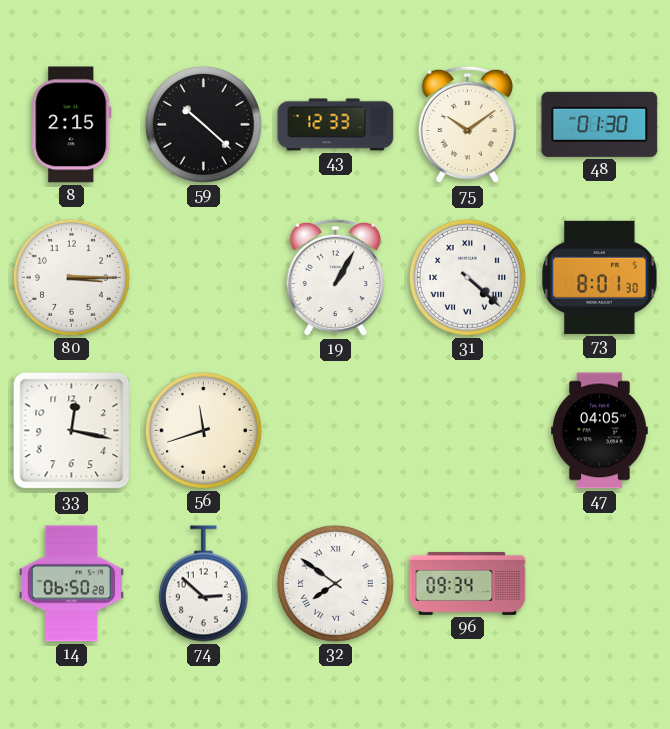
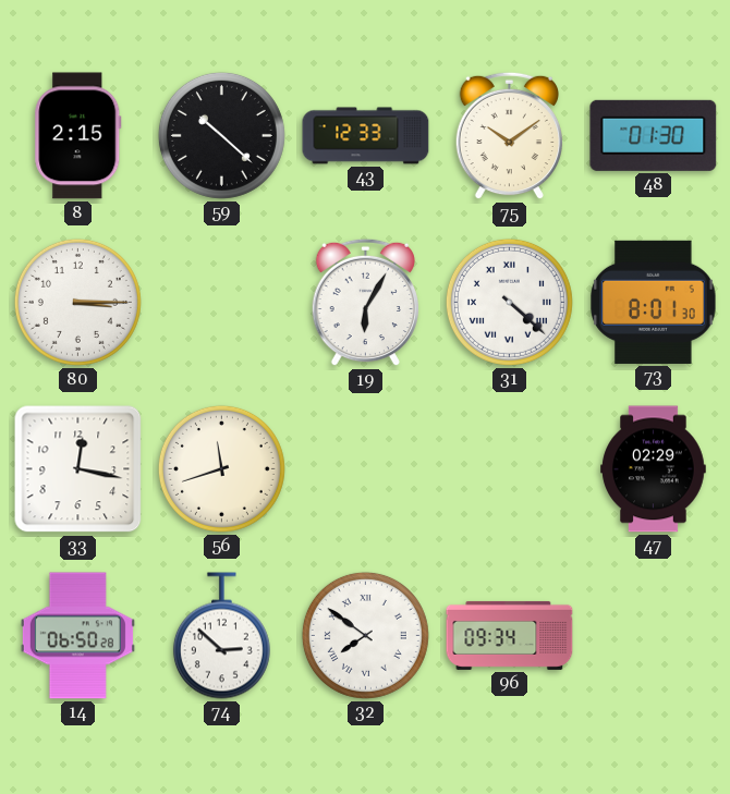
19: 1:05 -> 6:05 (365, 303)
47: 04:05 -> 02:29 (654, 469)
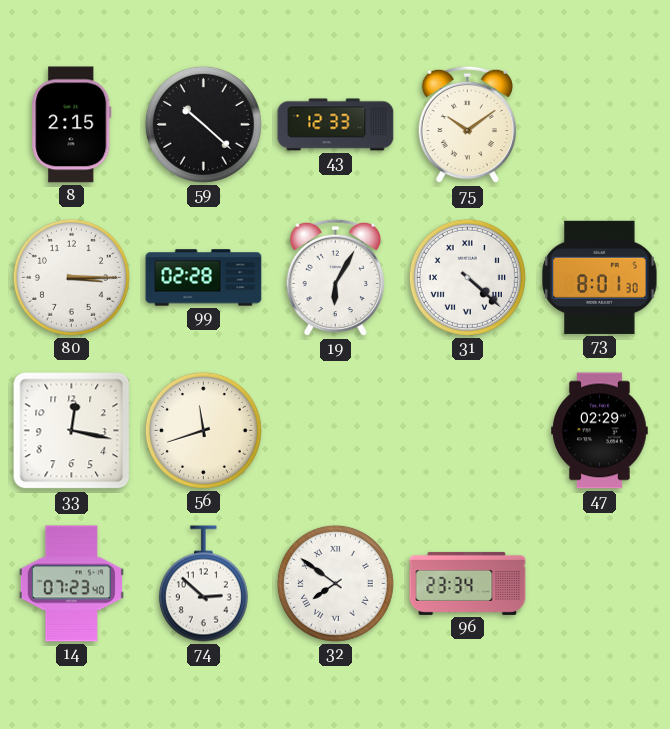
48: 01:30 -> none (654, 135)
99: none -> 02:28 (204, 278)
14: 06:50 -> 07:23 (71, 584)
96: 09:34 -> 23:34 (468, 583)
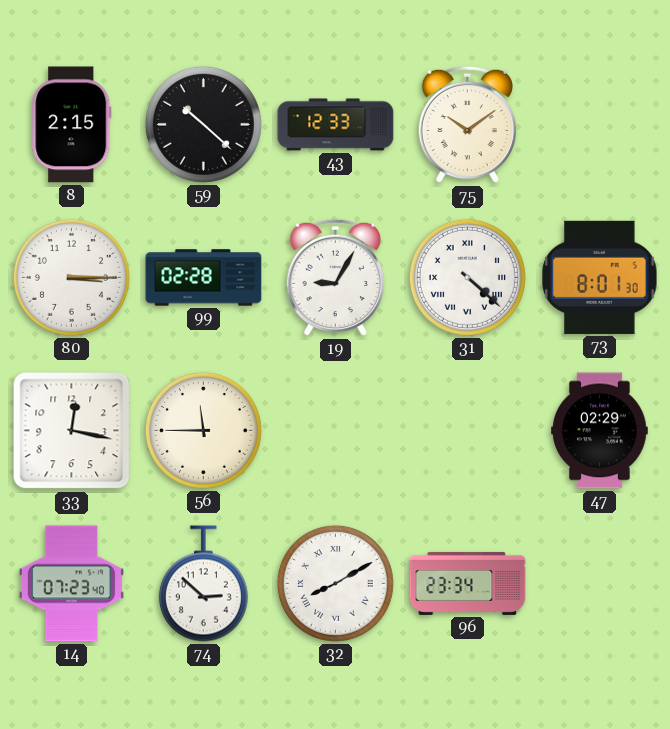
19: 6:05 -> 9:05 (335, 278)
56: 11:42 -> 11:45 (203, 430)
32: 7:51 -> 8:10 (335, 583)
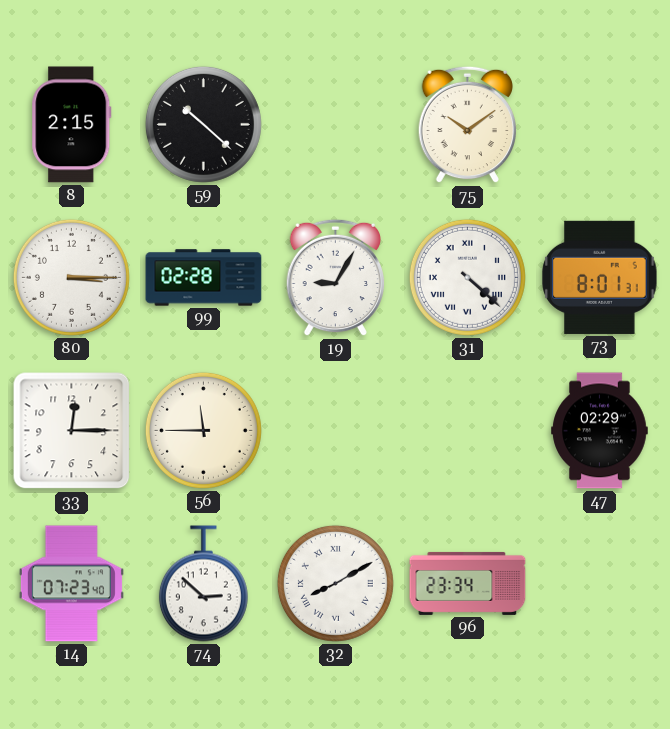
43: 12:33 -> none (336, 125)
73: 8:01:30 -> 8:01:31 (600, 277)
33: 12:17 -> 12:15 (72, 431)
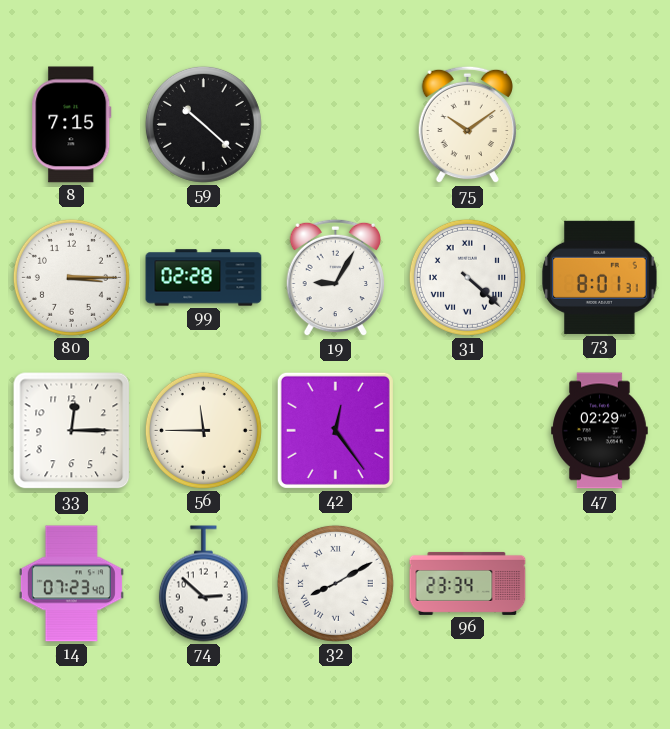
8: 2:15 -> 7:15 (72, 125)
42: none -> 12:24 (335, 430)
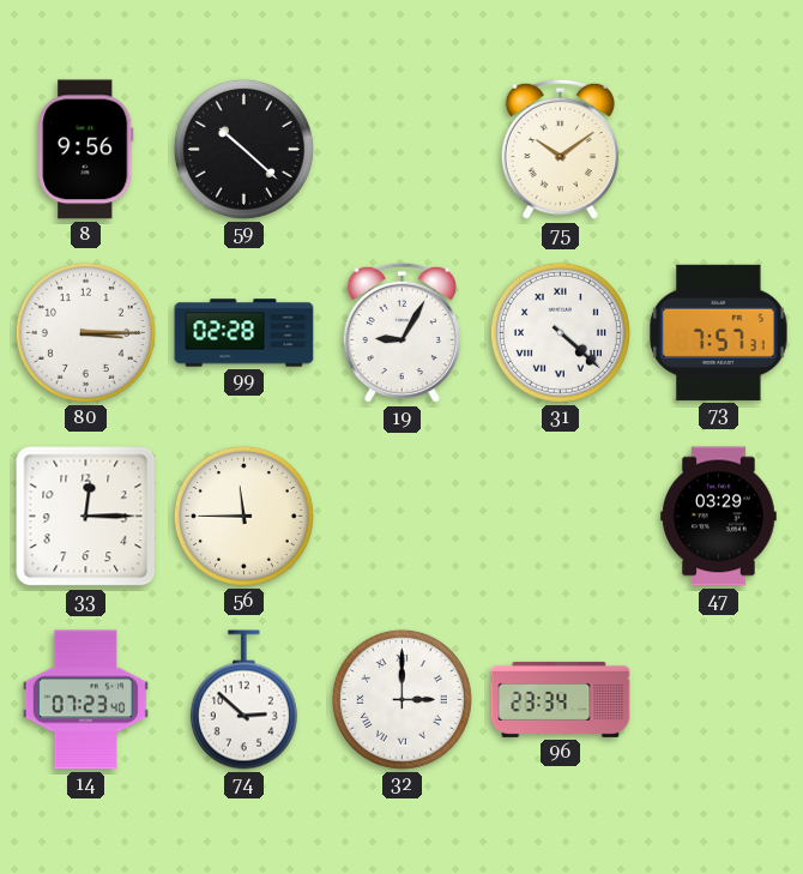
8: 7:15 -> 9:56 (86, 150)
73: 8:01 -> 7:57 (719, 332)
42: 12:24 -> none (335, 430)
47: 02:29 -> 03:29 (719, 517)
32: 8:10 -> 3:00 (402, 699)
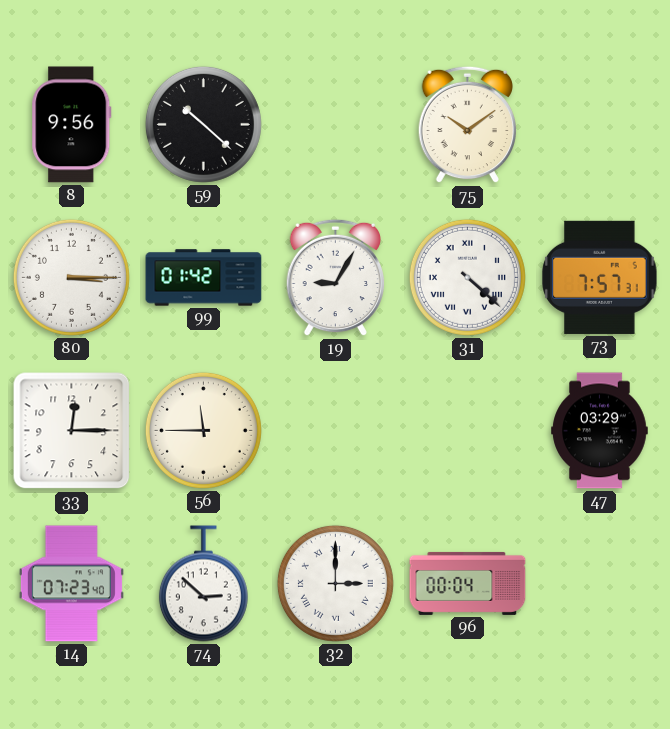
99: 02:28 -> 01:42 (204, 278)
96: 23:34 -> 00:04 (468, 583)
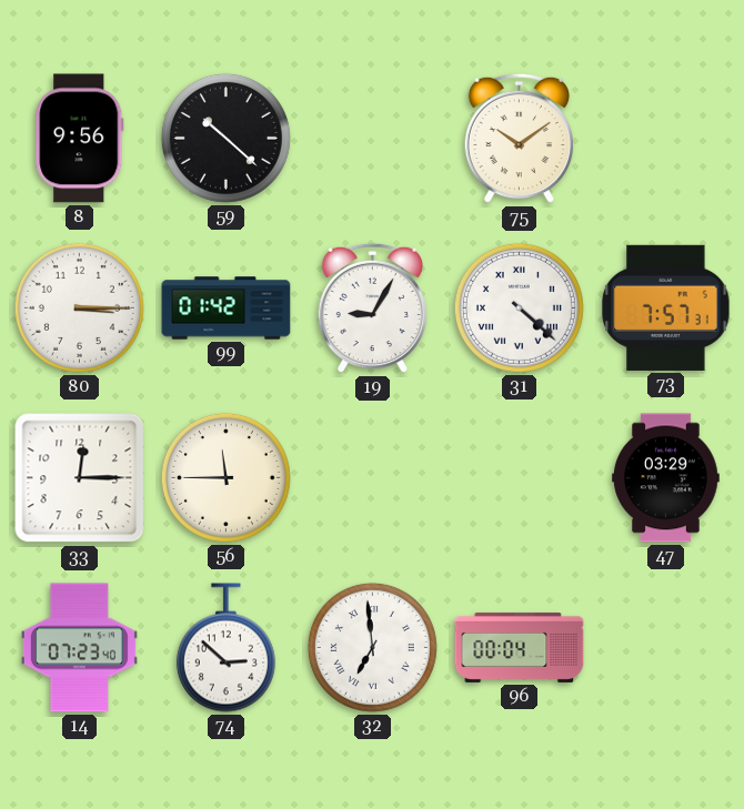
32: 3:00 -> 6:59 (372, 647)
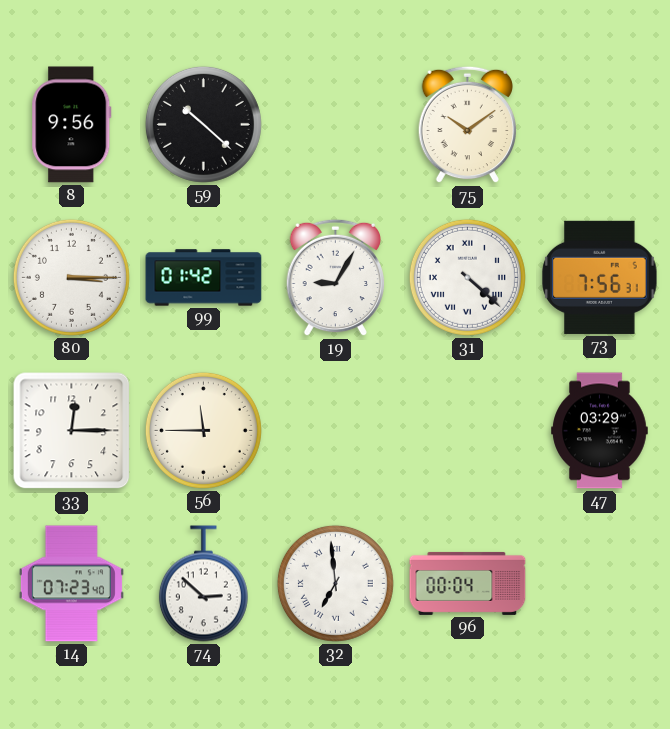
73: 7:57 -> 7:56 (600, 277)
